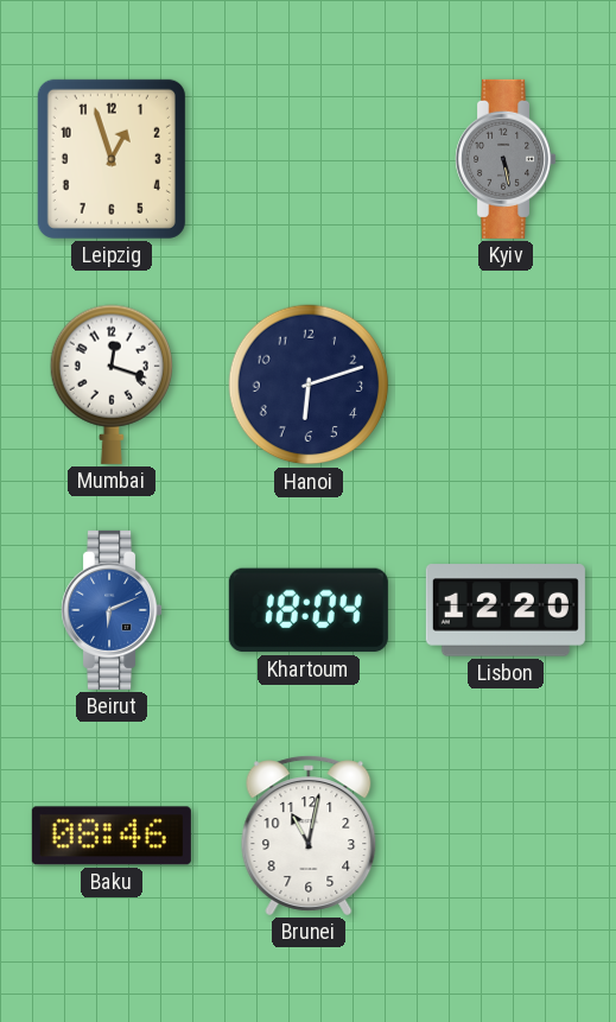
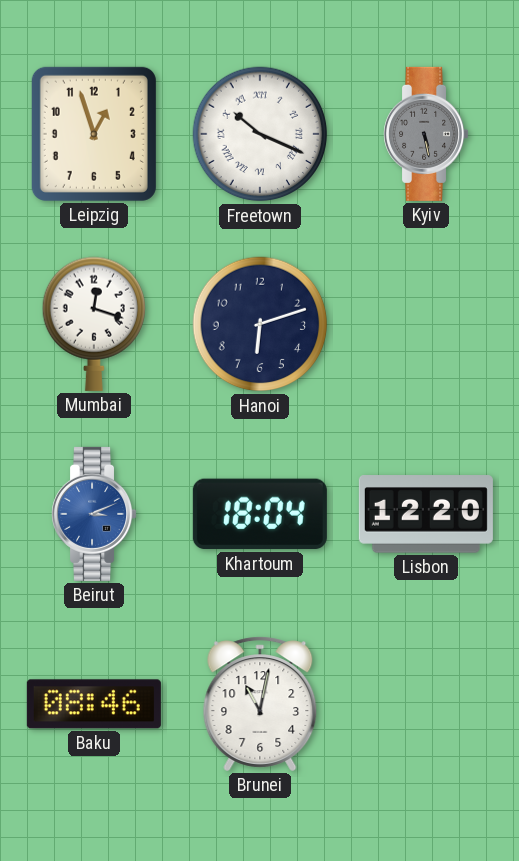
Freetown: none -> 10:19 (260, 134)
Beirut: 6:11 -> 3:11 (94, 514)
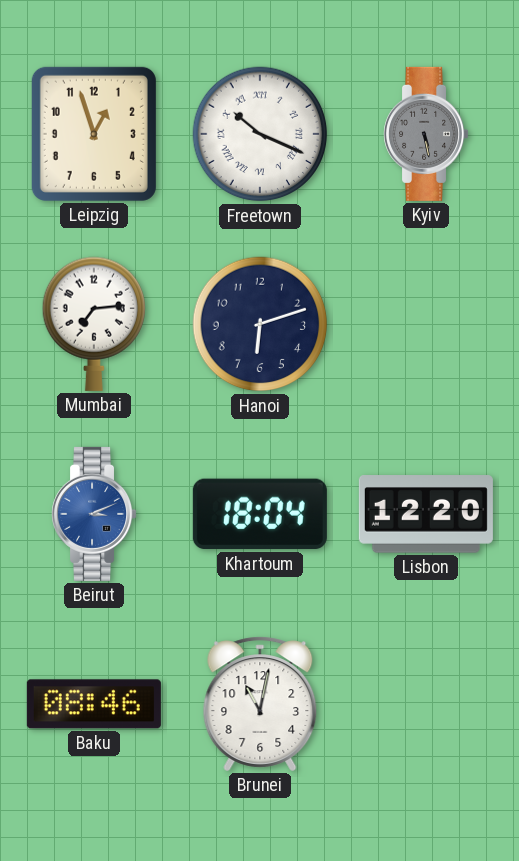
Mumbai: 12:18 -> 7:14 (93, 324)
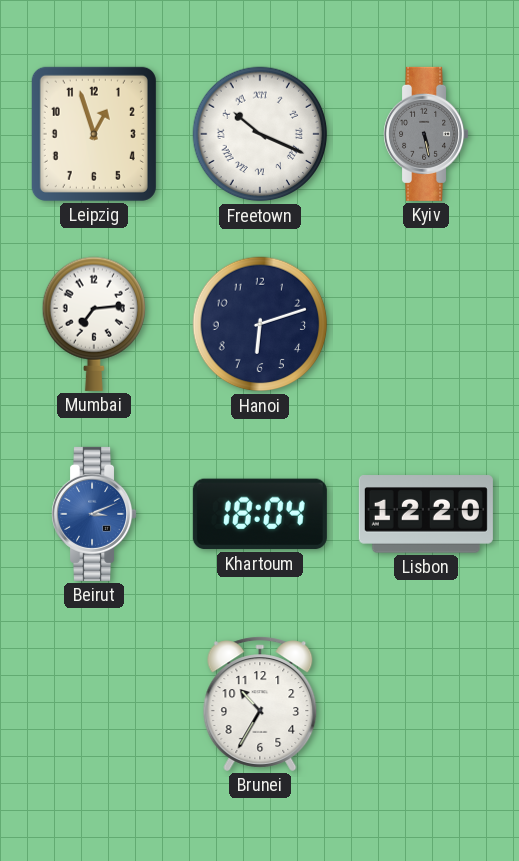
Baku: 08:46 -> none (94, 704)
Brunei: 11:02 -> 10:35 (260, 704)
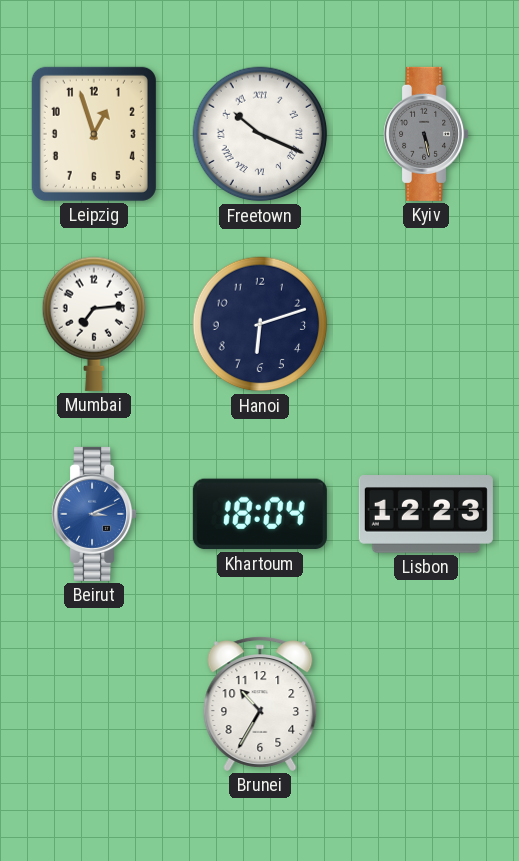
Lisbon: 12:20 -> 12:23 (426, 514)
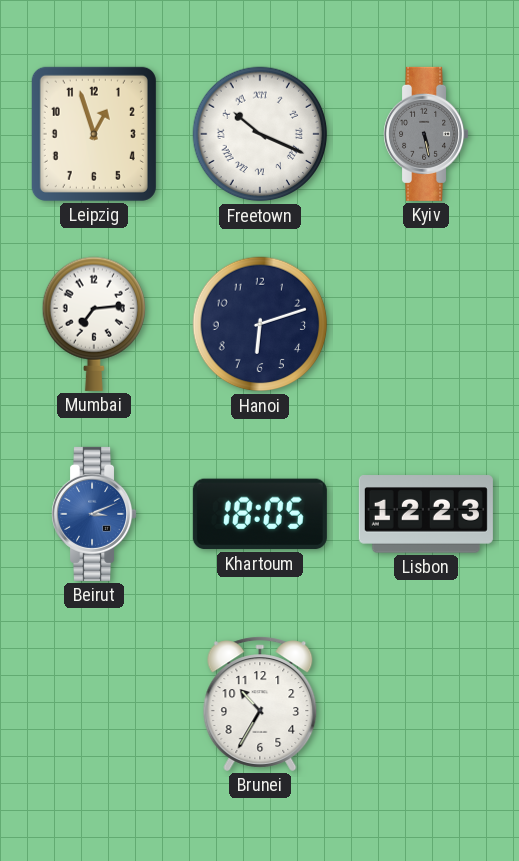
Khartoum: 18:04 -> 18:05 (260, 514)
